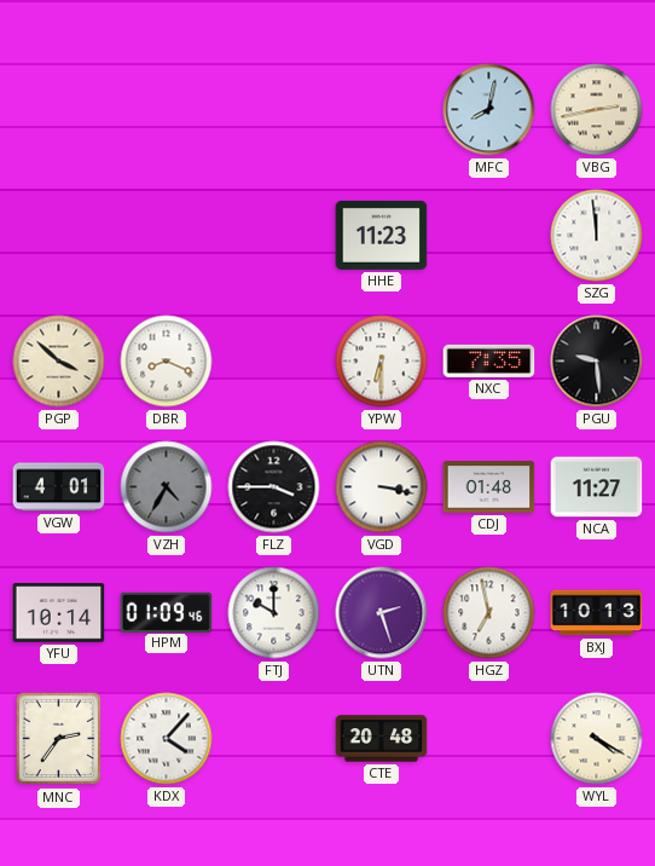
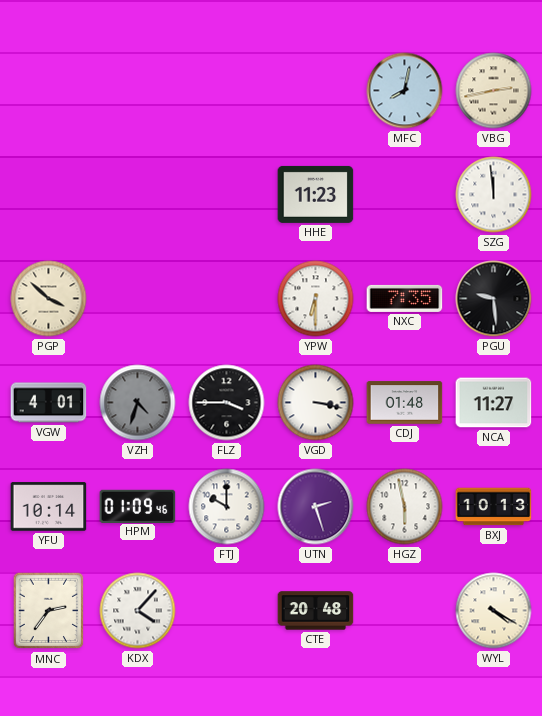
DBR: 8:19 -> none (167, 362)
VZH: 4:35 -> 4:33 (138, 403)
HGZ: 6:58 -> 5:58 (405, 507)
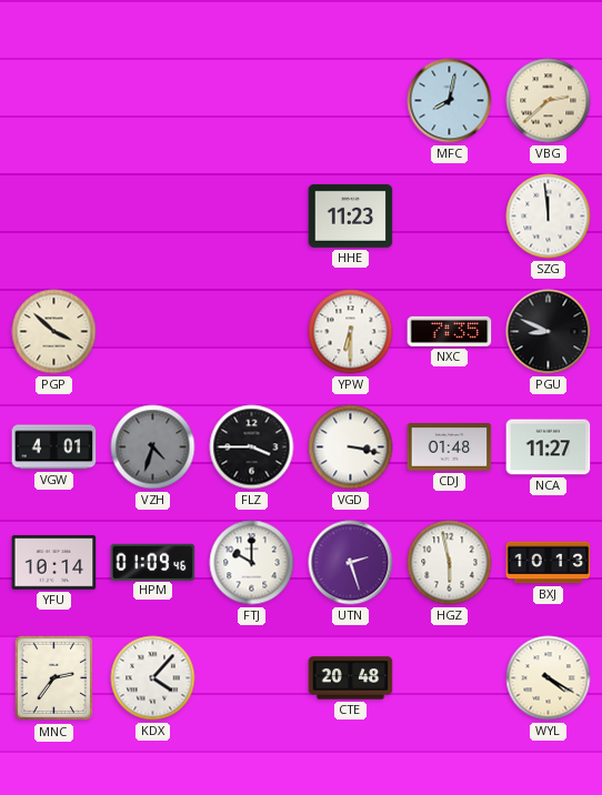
VBG: 2:43 -> 2:38 (549, 101)
PGU: 9:29 -> 8:49 (549, 332)
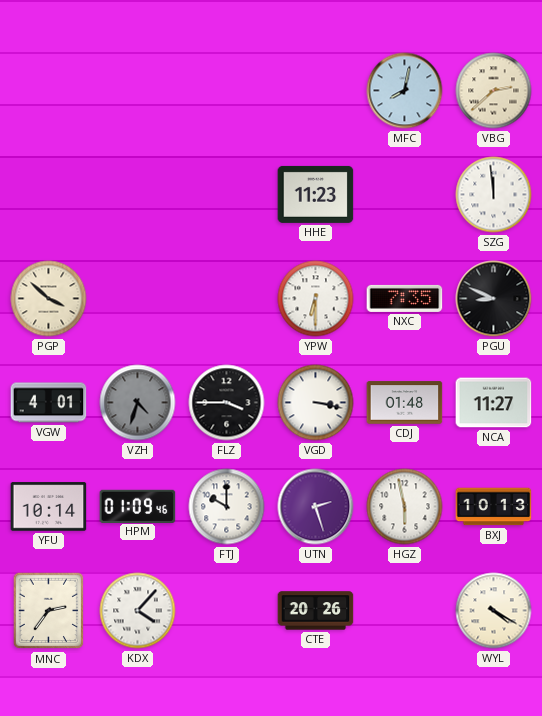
CTE: 20:48 -> 20:26 (316, 611)
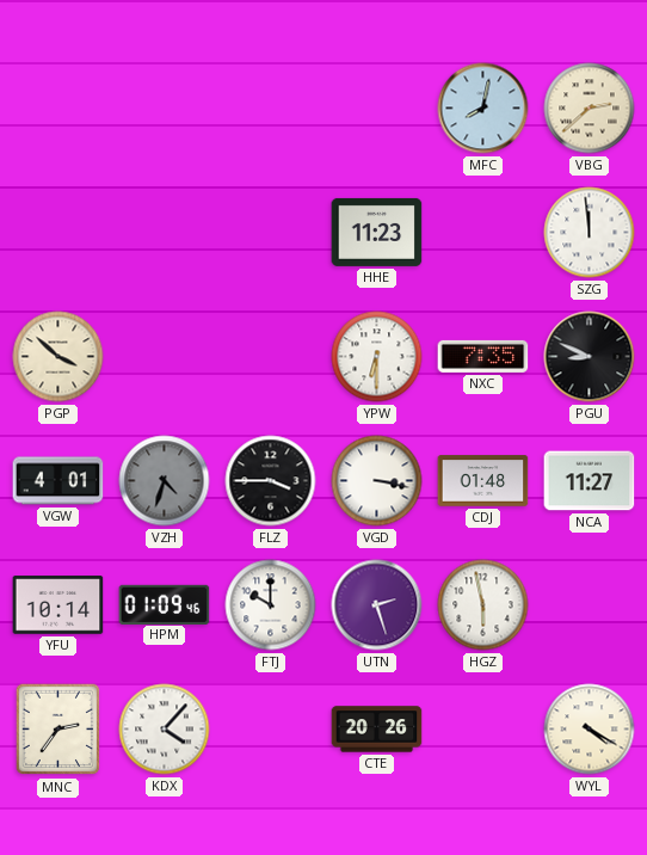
BXJ: 10:13 -> none (494, 507)
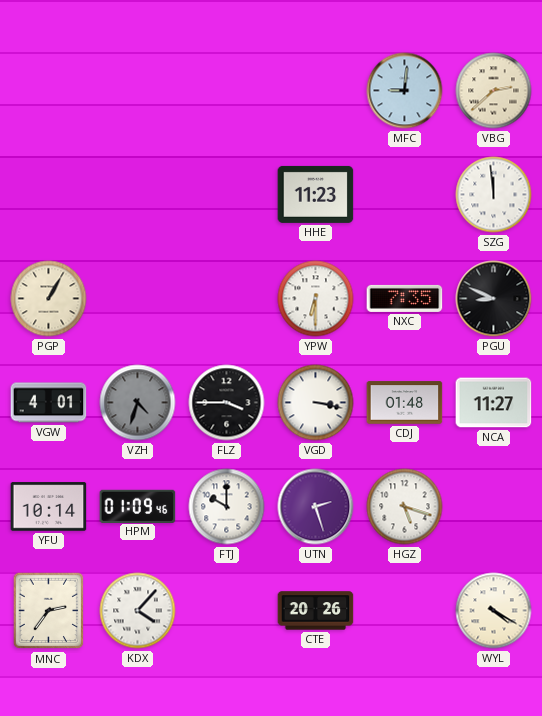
MFC: 8:02 -> 9:01 (405, 91)
PGP: 3:52 -> 1:05 (49, 299)
HGZ: 5:58 -> 5:18 (405, 507)
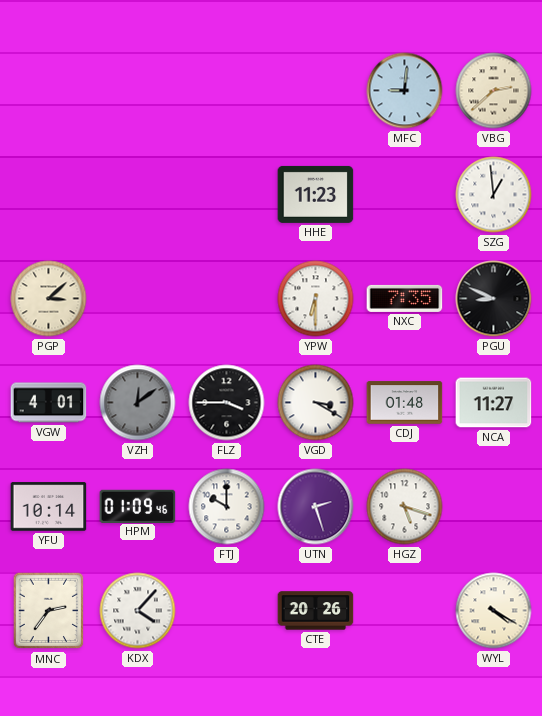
SZG: 11:59 -> 12:59 (494, 195)
PGP: 1:05 -> 3:08 (49, 299)
VZH: 4:33 -> 12:09 (138, 403)
VGD: 3:17 -> 3:20 (316, 403)
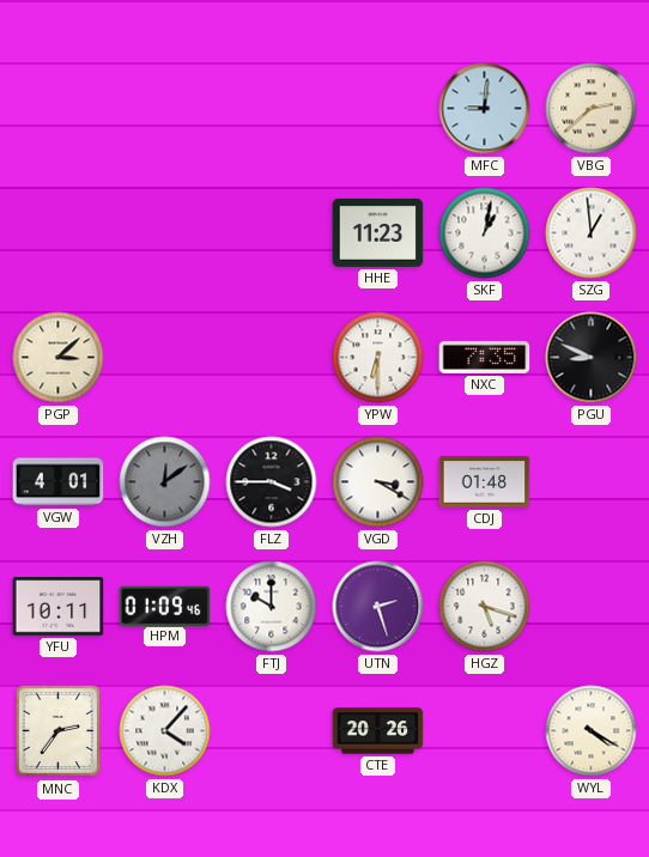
SKF: none -> 1:02 (485, 233)
NCA: 11:27 -> none (494, 403)
YFU: 10:14 -> 10:11 (59, 607)
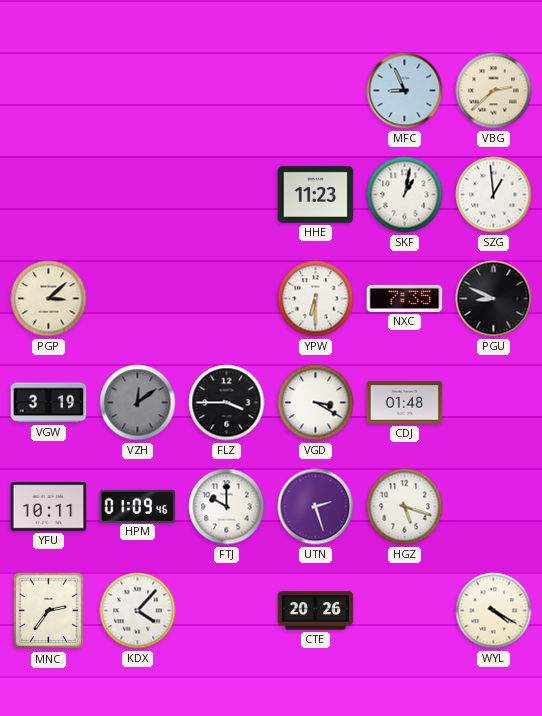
MFC: 9:01 -> 8:56 (405, 91)
VGW: 4:01 -> 3:19 (49, 403)
